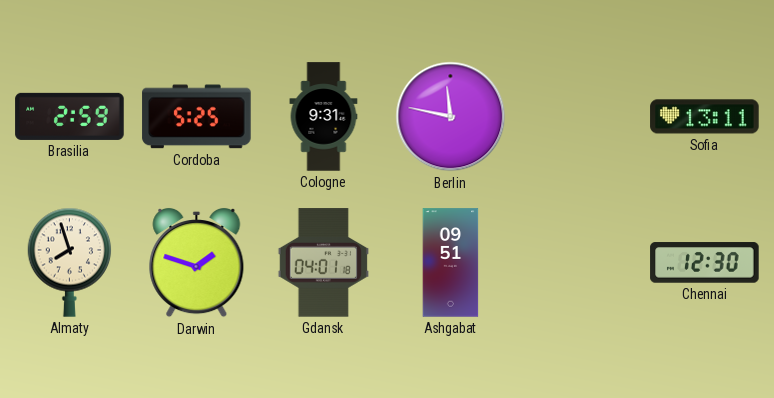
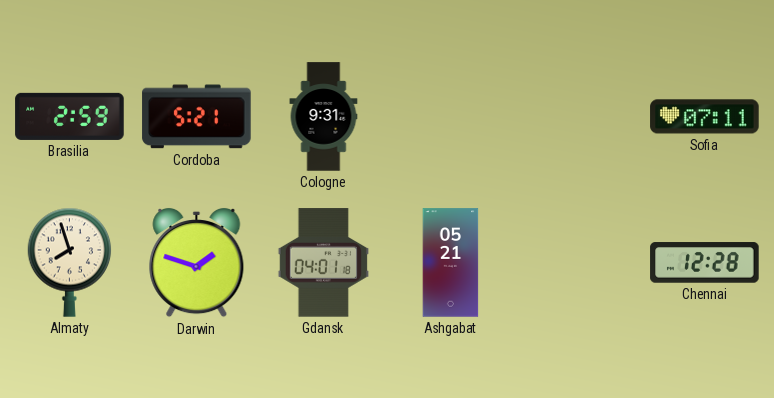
Cordoba: 5:25 -> 5:21 (197, 117)
Berlin: 11:47 -> none (451, 117)
Sofia: 13:11 -> 07:11 (705, 117)
Ashgabat: 09:51 -> 05:21 (451, 263)
Chennai: 12:30 -> 12:28 (705, 263)
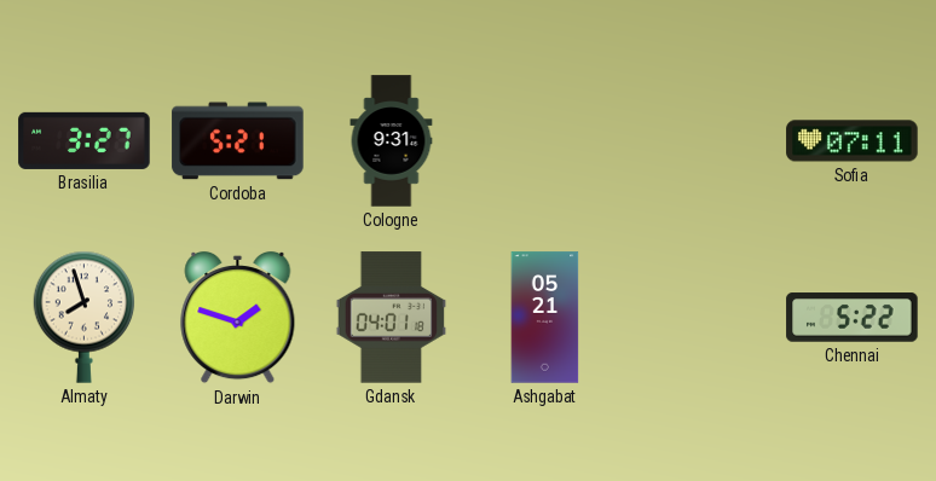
Brasilia: 2:59 -> 3:27 (85, 140)
Chennai: 12:28 -> 5:22 (853, 318)
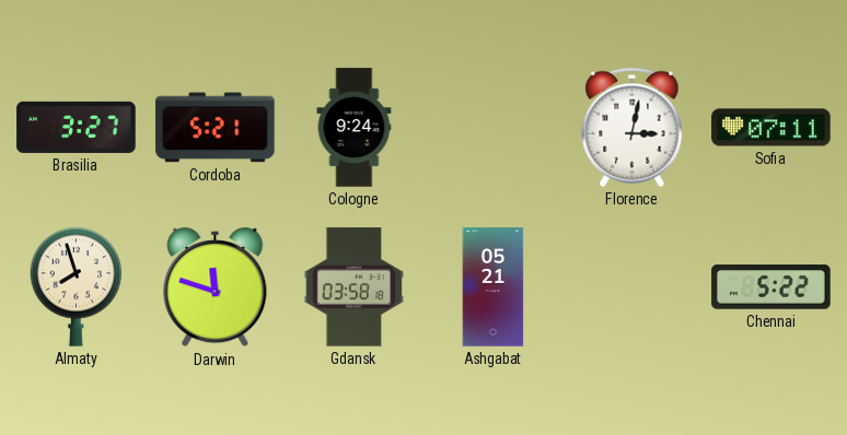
Cologne: 9:31 -> 9:24 (355, 128)
Florence: none -> 3:02 (633, 127)
Darwin: 1:48 -> 11:48 (216, 287)
Gdansk: 04:01 -> 03:58 (353, 287)
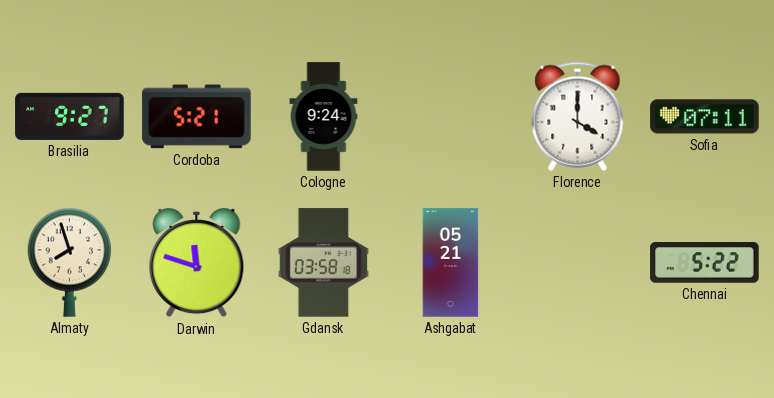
Brasilia: 3:27 -> 9:27 (70, 116)
Florence: 3:02 -> 4:00 (578, 116)
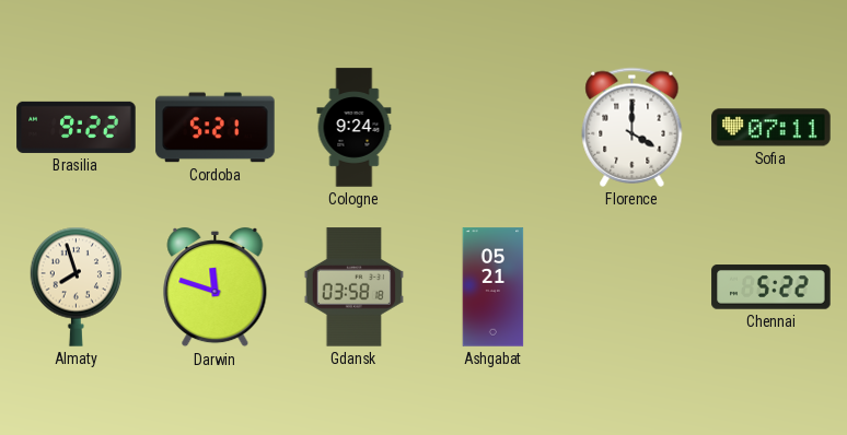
Brasilia: 9:27 -> 9:22 (77, 127)
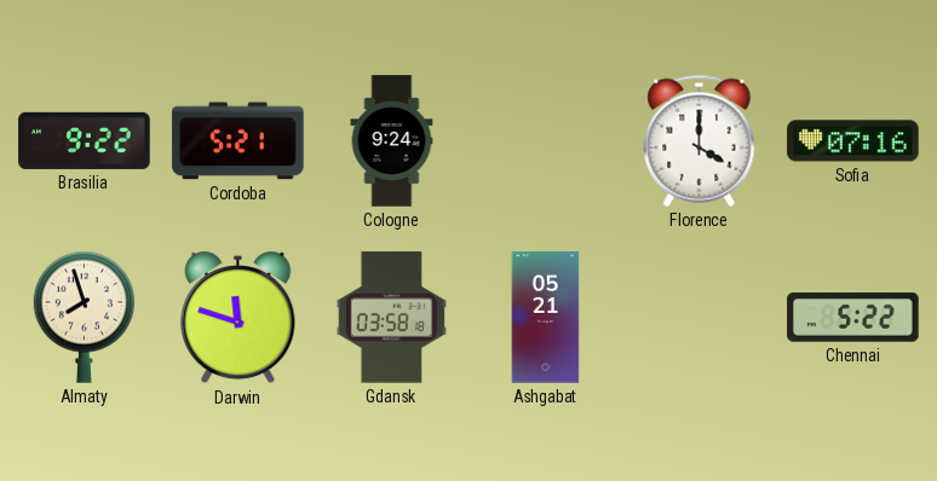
Sofia: 07:11 -> 07:16 (853, 141)
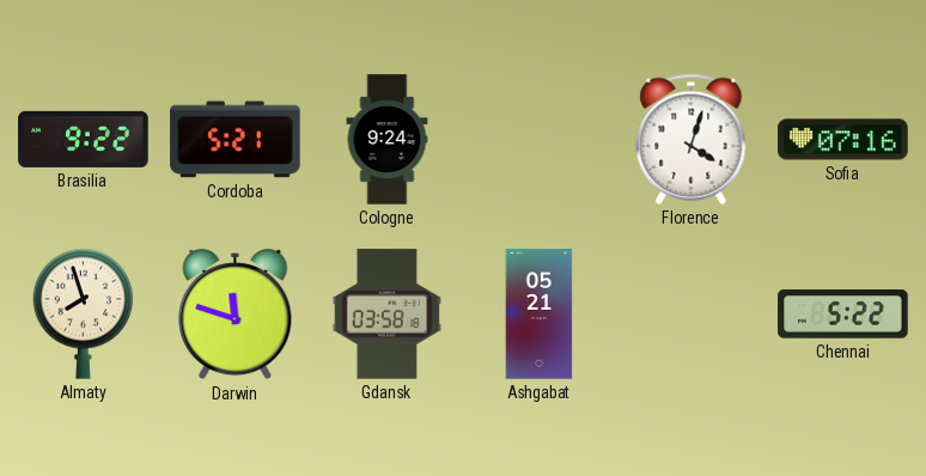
Florence: 4:00 -> 4:03 (692, 139)
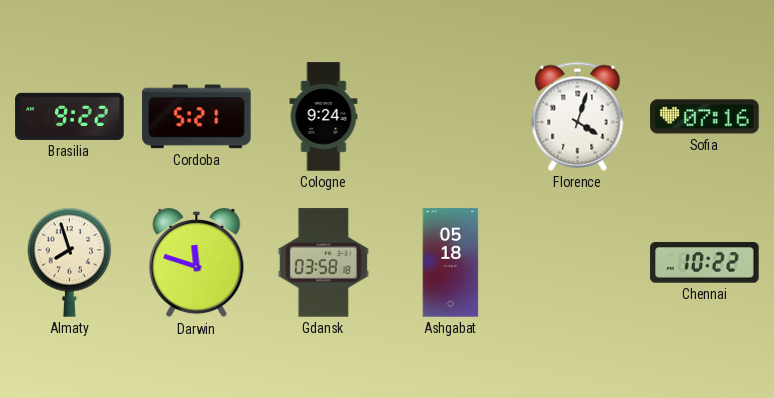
Ashgabat: 05:21 -> 05:18 (451, 263)
Chennai: 5:22 -> 10:22 (705, 263)
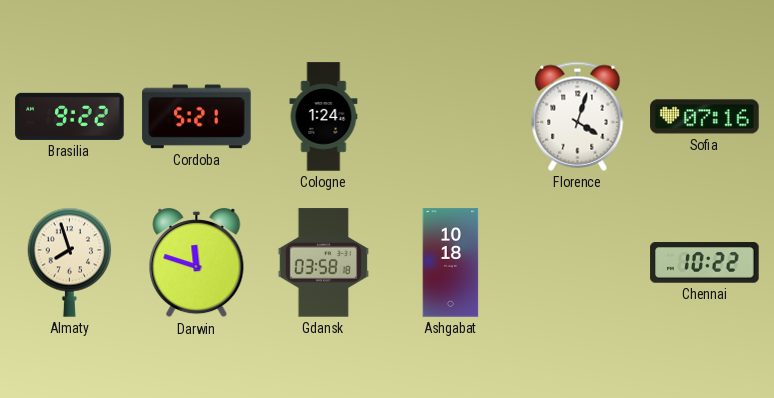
Cologne: 9:24 -> 1:24 (324, 117)
Ashgabat: 05:18 -> 10:18 (451, 263)
